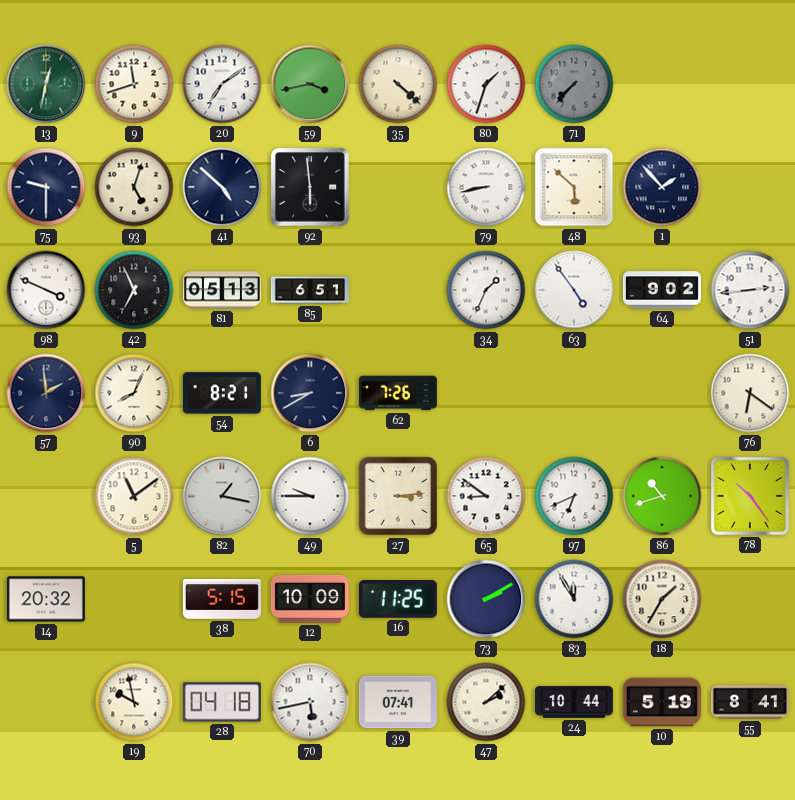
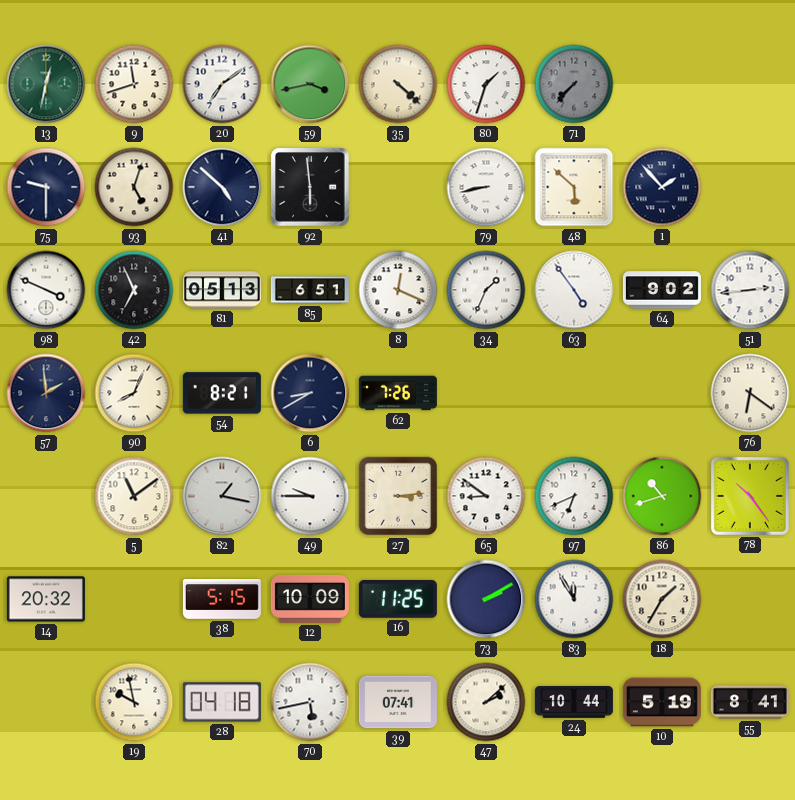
8: none -> 12:19 (398, 290)
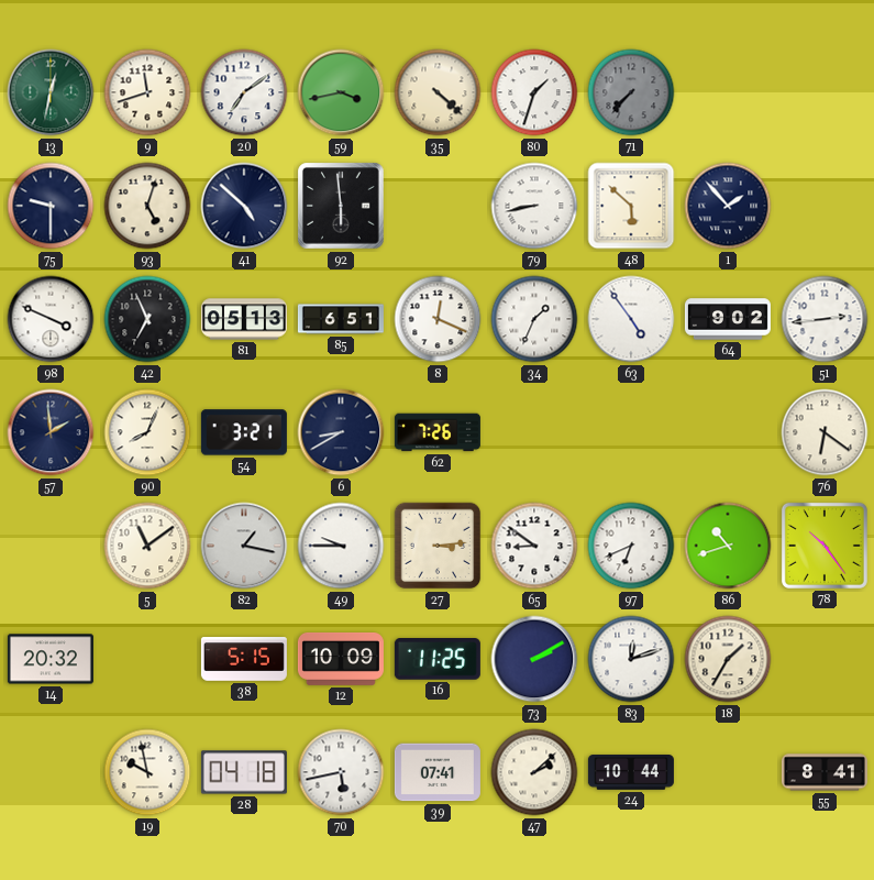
54: 8:21 -> 3:21 (244, 432)
83: 11:55 -> 12:12 (631, 659)
10: 5:19 -> none (662, 702)
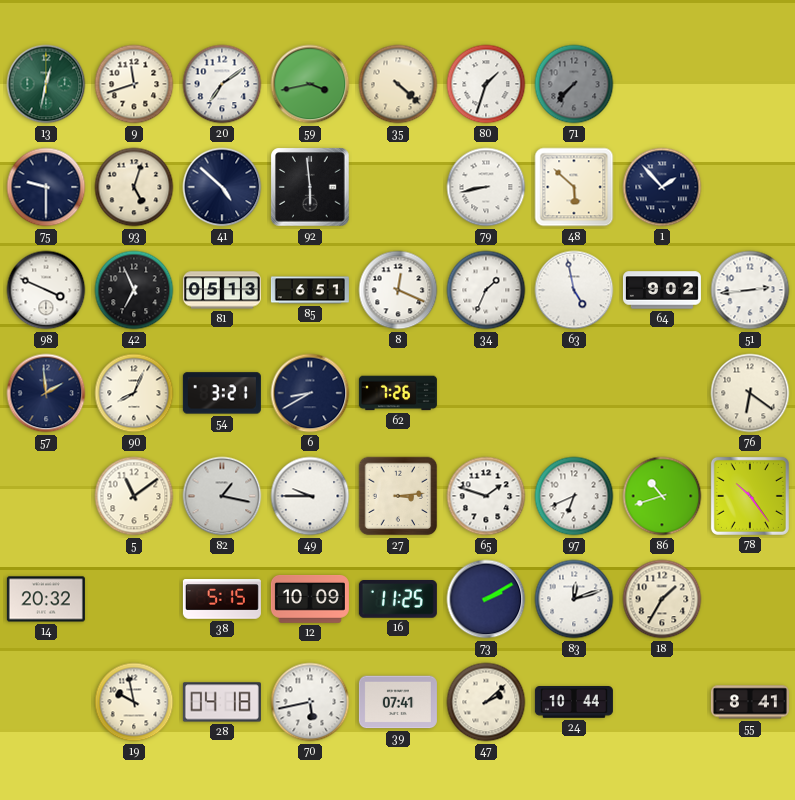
63: 4:54 -> 4:58 (574, 290)
65: 8:51 -> 1:48 (486, 496)
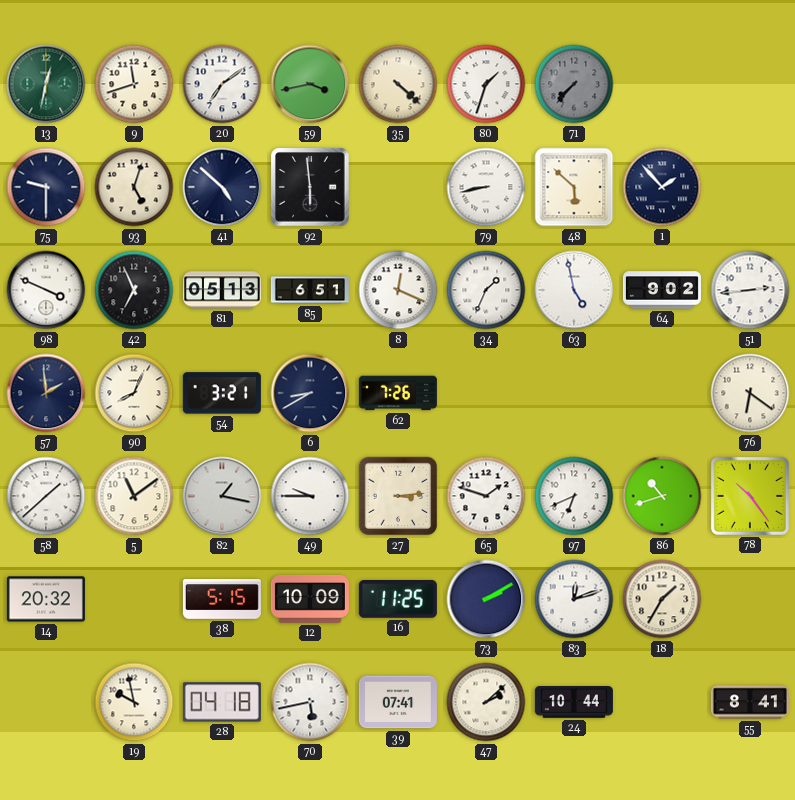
58: none -> 1:38 (46, 496)
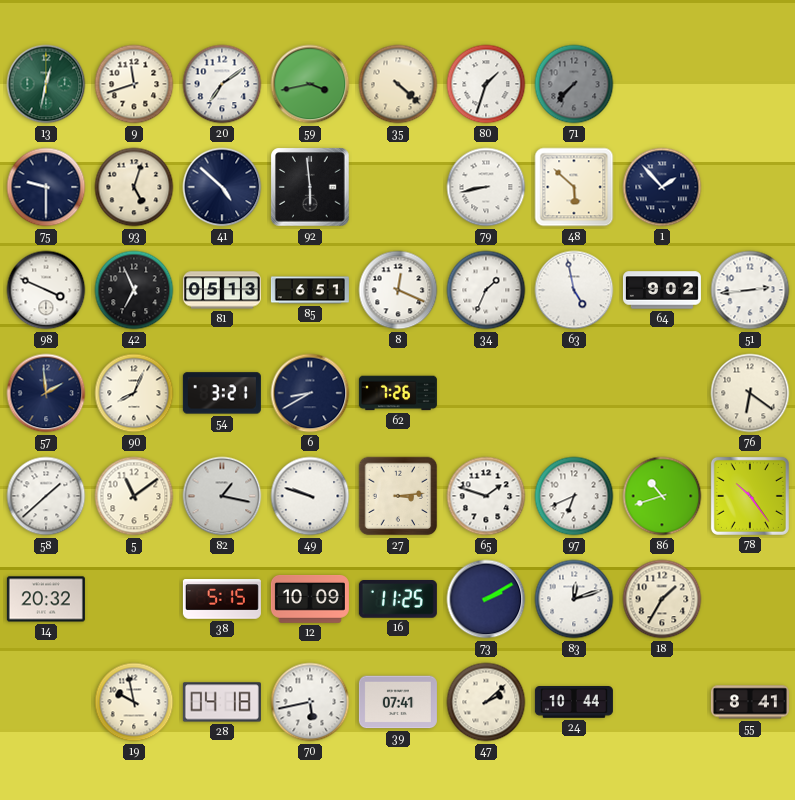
49: 9:45 -> 9:48 (310, 496)
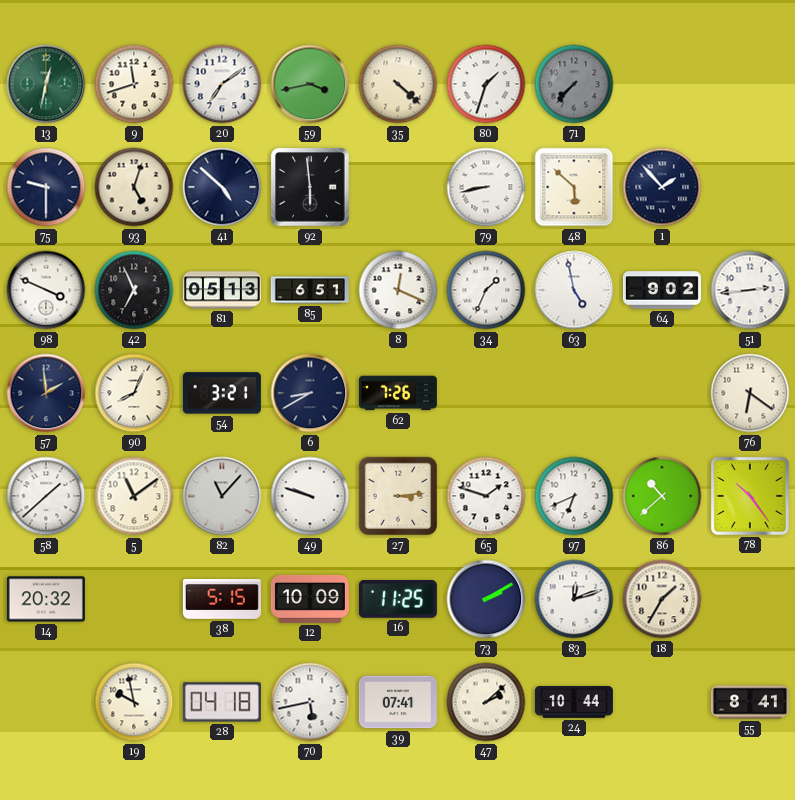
82: 1:17 -> 11:07 (222, 496)
86: 10:42 -> 10:38 (662, 496)
